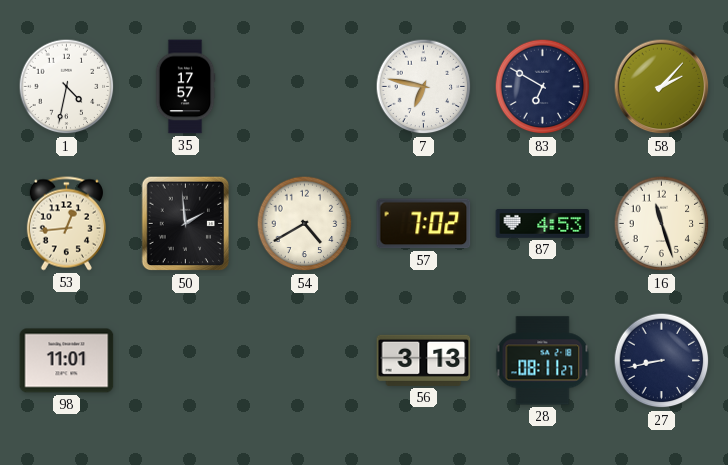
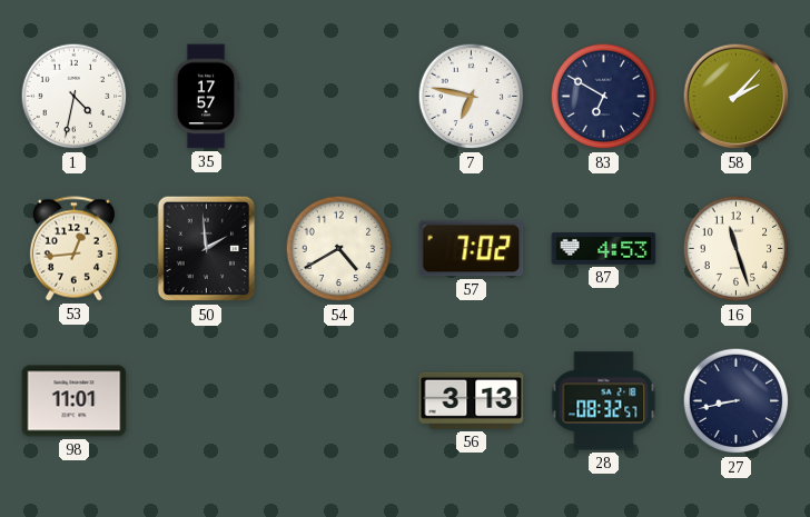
28: 08:11 -> 08:32 (604, 401)
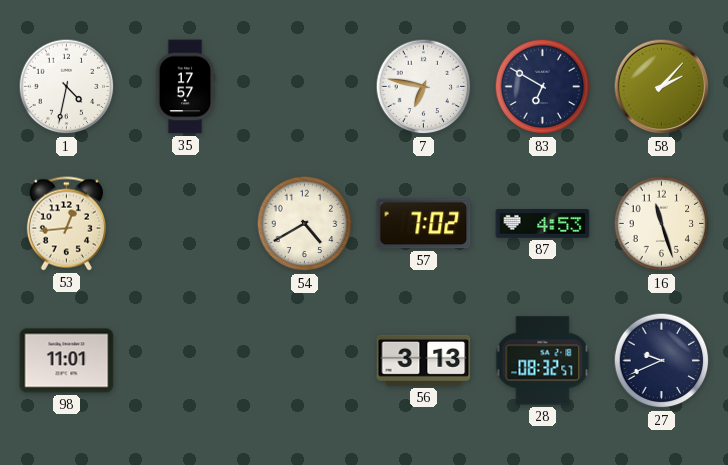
50: 1:59 -> none (207, 249)
27: 8:43 -> 9:41 (662, 361)
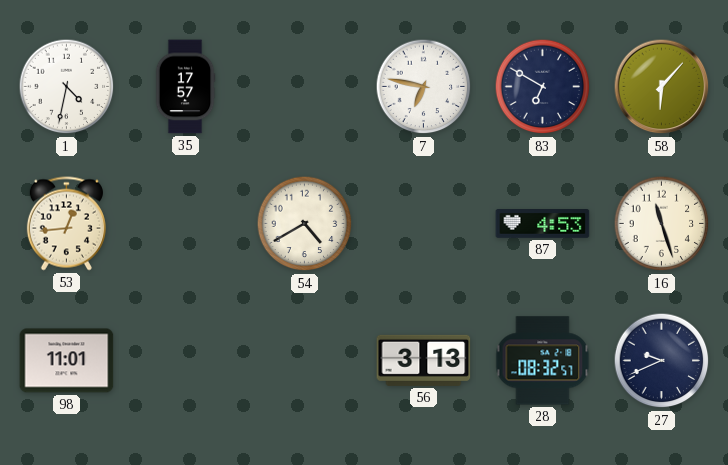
58: 2:07 -> 6:07 (662, 87)
57: 7:02 -> none (424, 224)
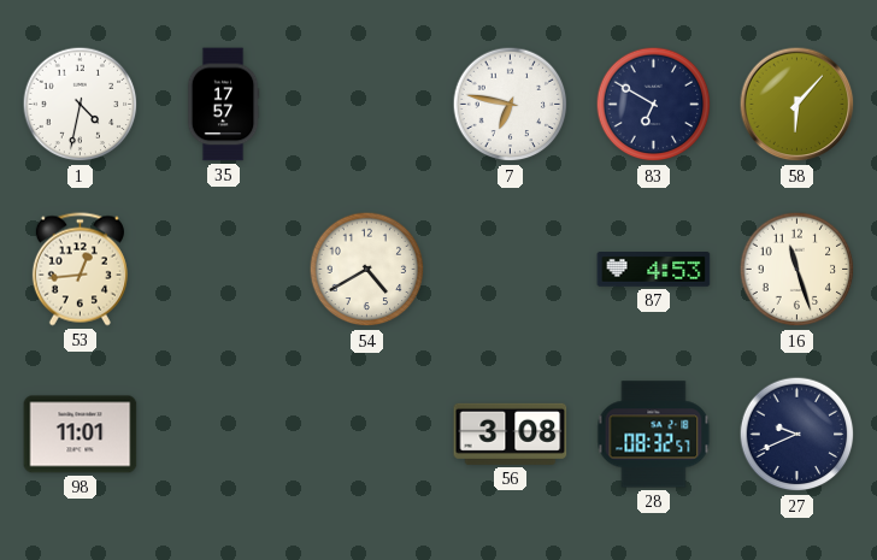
56: 3:13 -> 3:08 (511, 434)
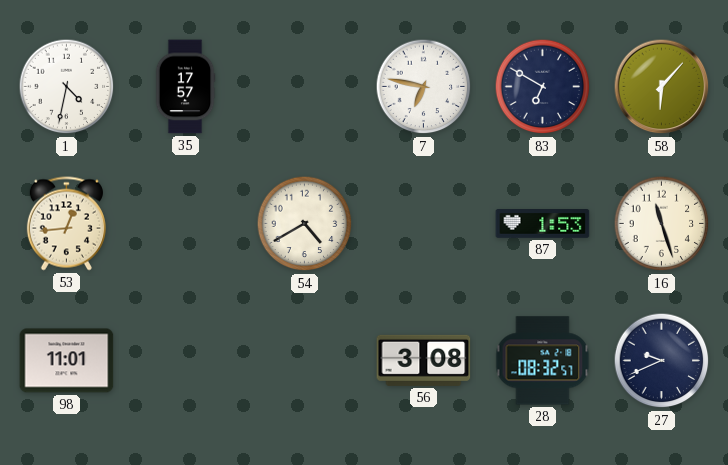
87: 4:53 -> 1:53 (543, 224)
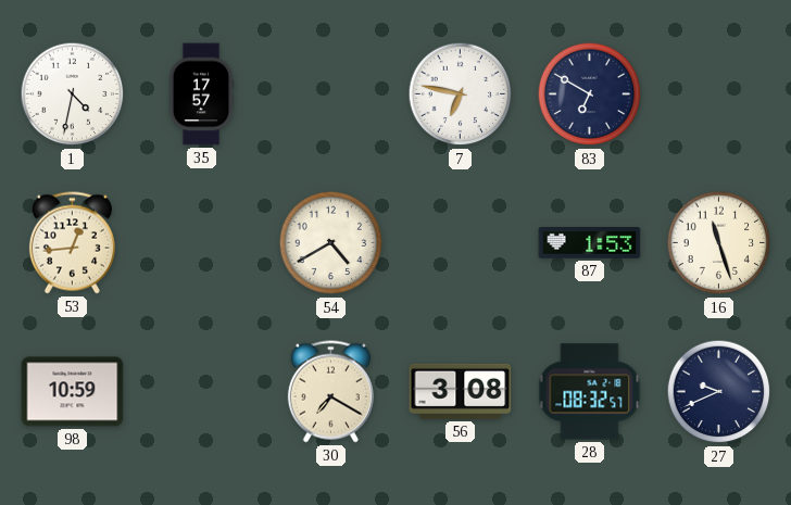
58: 6:07 -> none (662, 87)
98: 11:01 -> 10:59 (73, 392)
30: none -> 7:20 (330, 392)
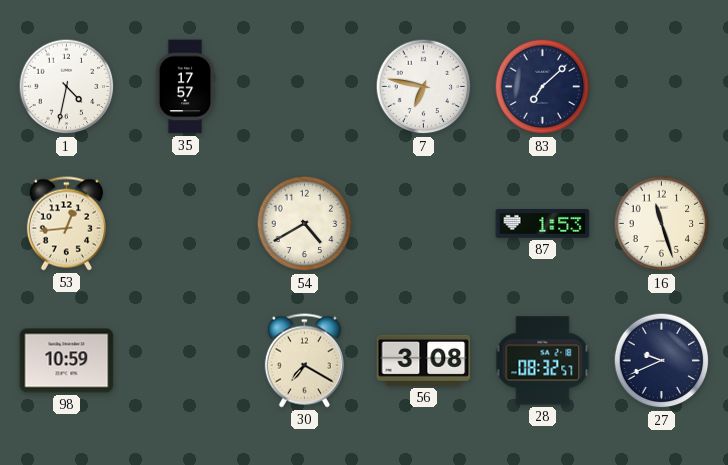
83: 6:50 -> 7:08 (543, 87)
